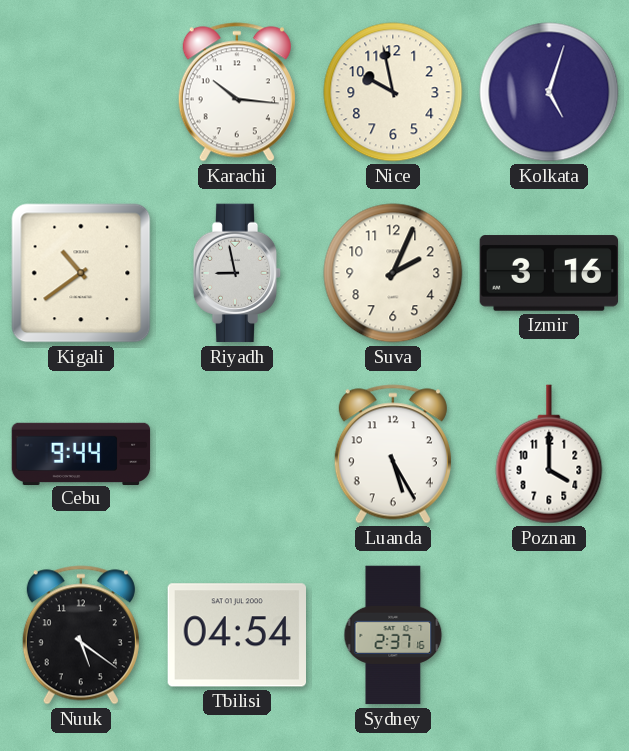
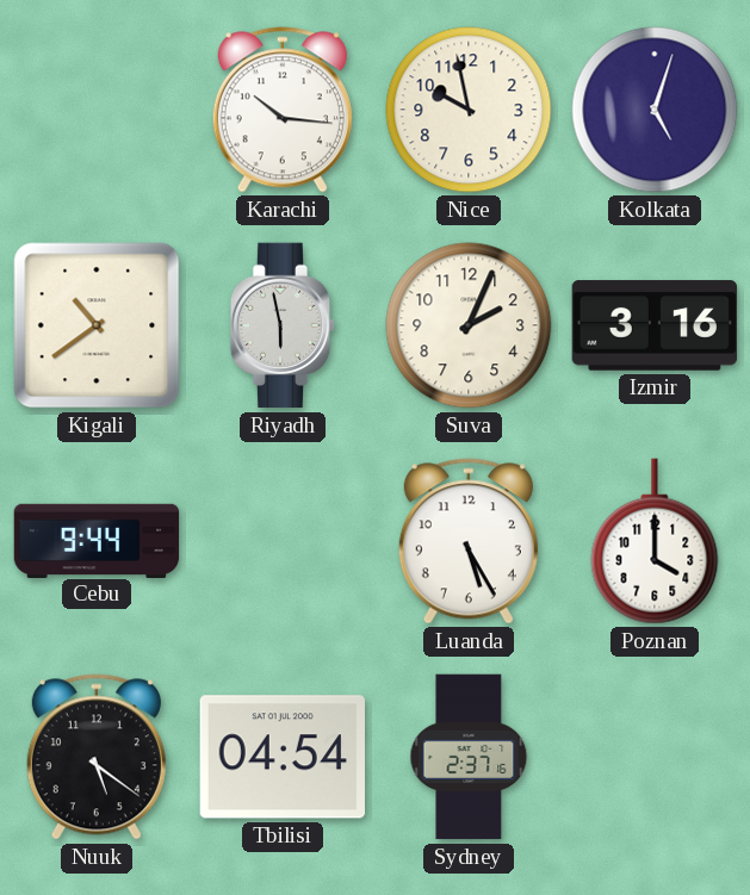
Riyadh: 8:58 -> 5:58 (283, 325)
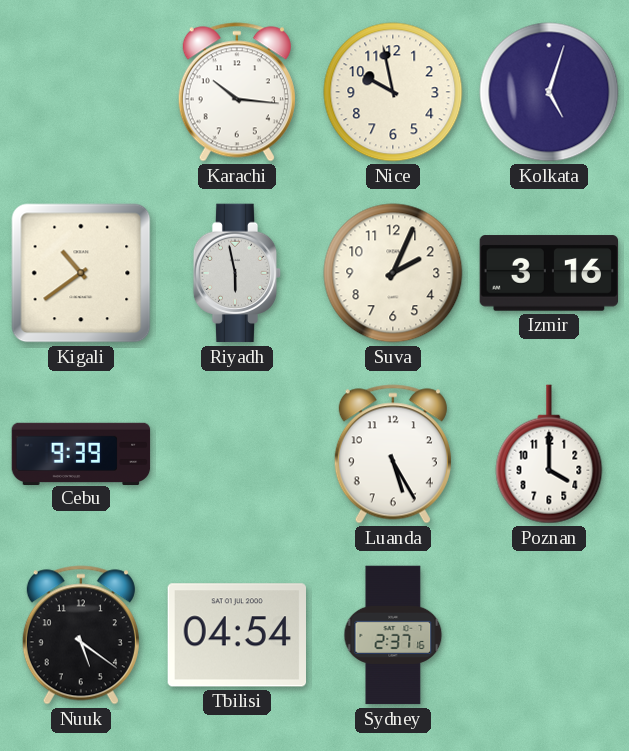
Cebu: 9:44 -> 9:39 (81, 453)
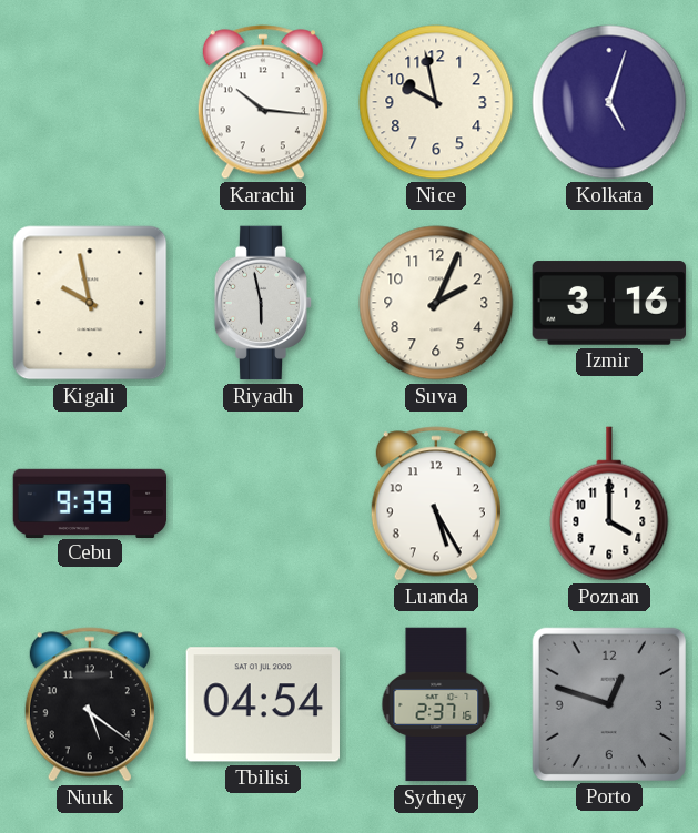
Kigali: 10:39 -> 9:58 (90, 303)
Porto: none -> 12:48 (609, 704)
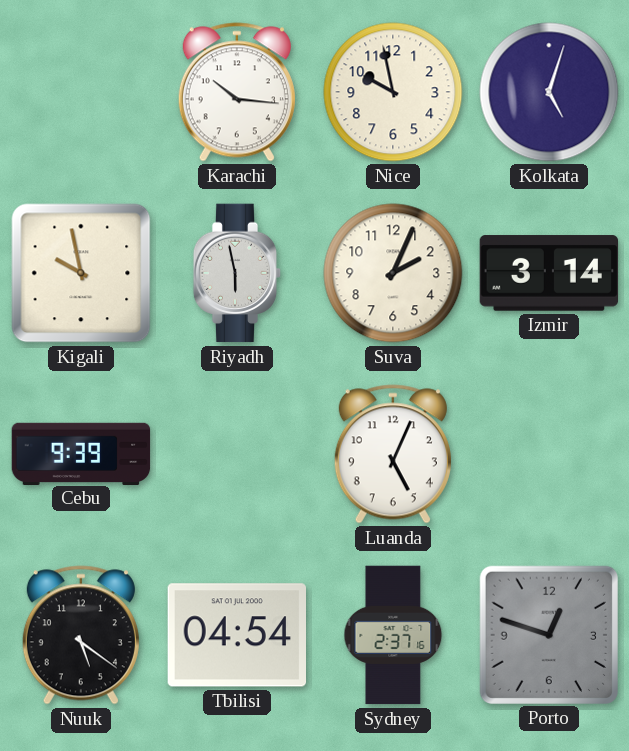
Izmir: 3:16 -> 3:14 (549, 273)
Luanda: 5:25 -> 5:04 (393, 454)
Poznan: 4:00 -> none (609, 504)
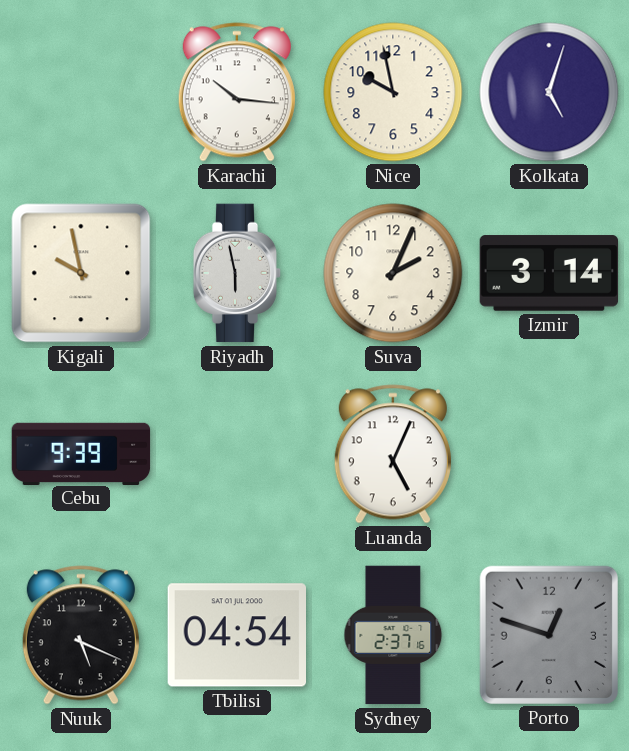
Nuuk: 5:21 -> 5:19 (81, 635)
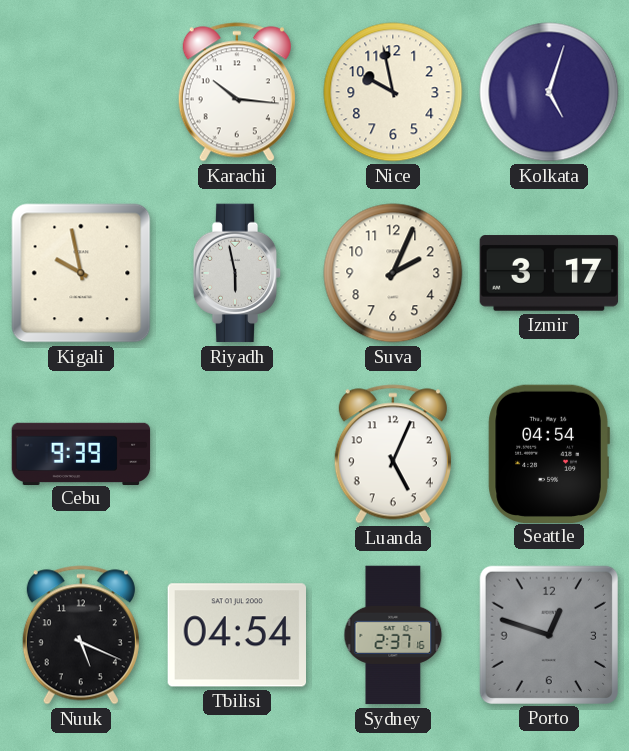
Izmir: 3:14 -> 3:17 (549, 273)
Seattle: none -> 04:54 (549, 453)
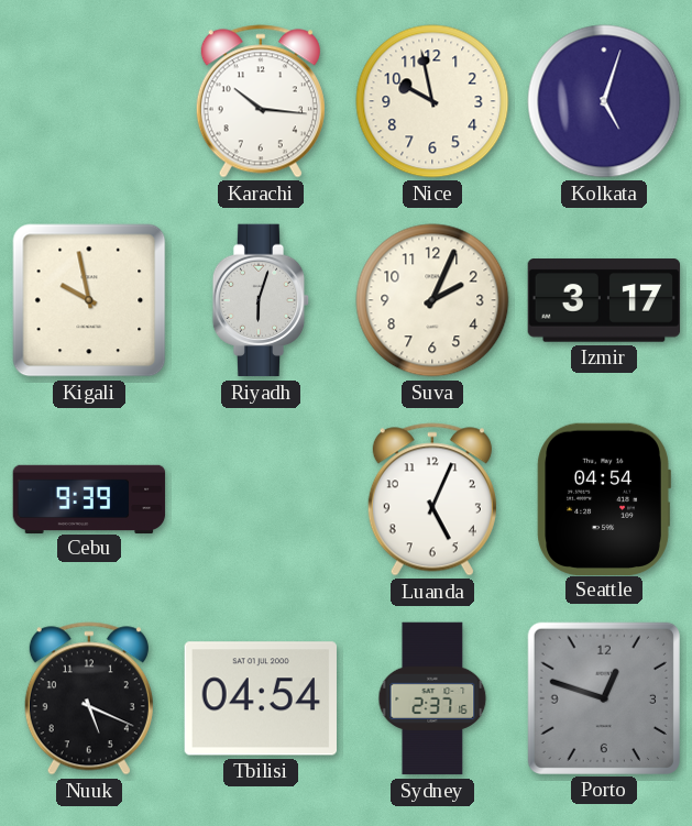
Riyadh: 5:58 -> 6:03 (261, 300)
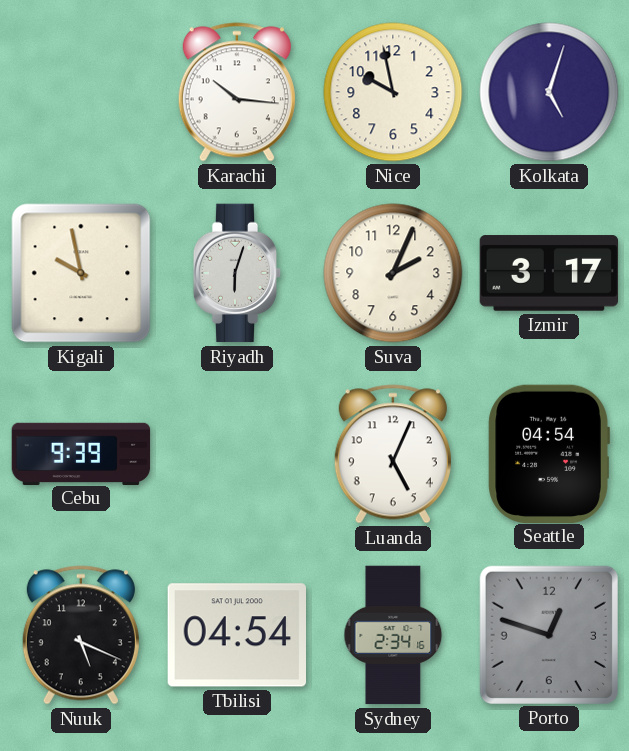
Sydney: 2:37 -> 2:34 (393, 635)
